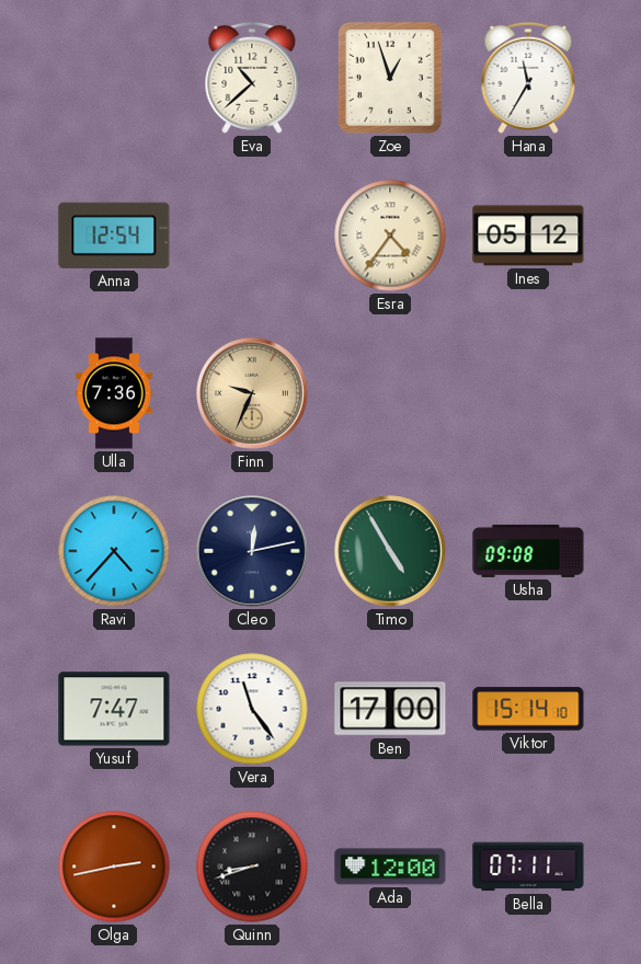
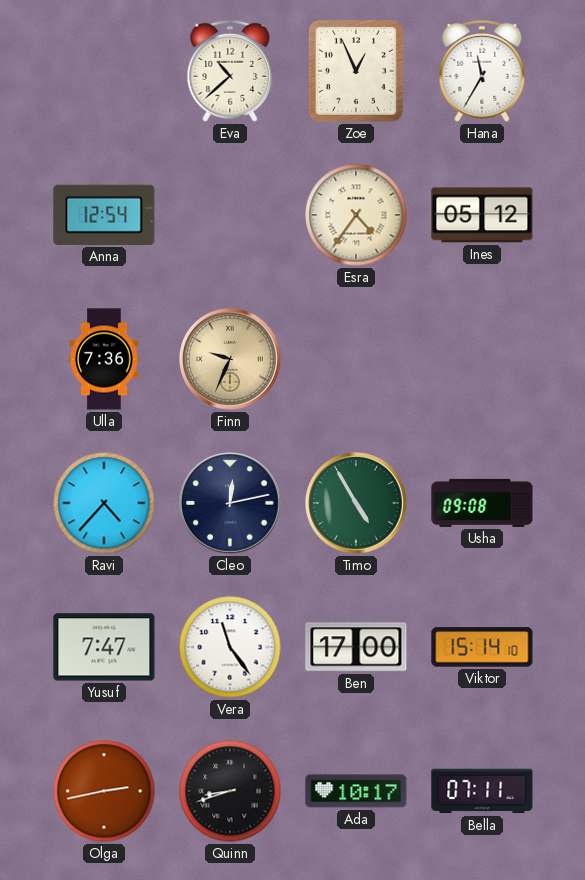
Zoe: 12:57 -> 12:56 (356, 71)
Ada: 12:00 -> 10:17 (356, 791)
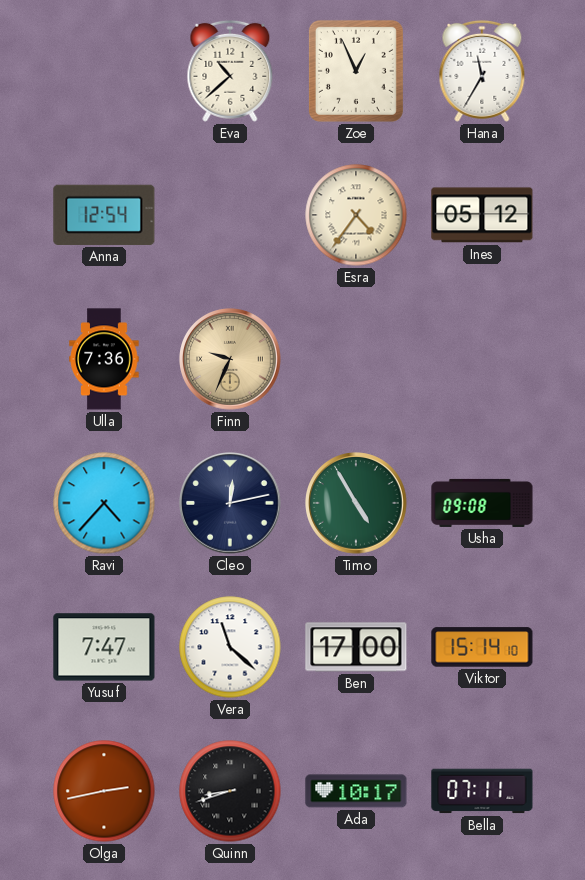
Vera: 11:24 -> 11:22 (230, 647)
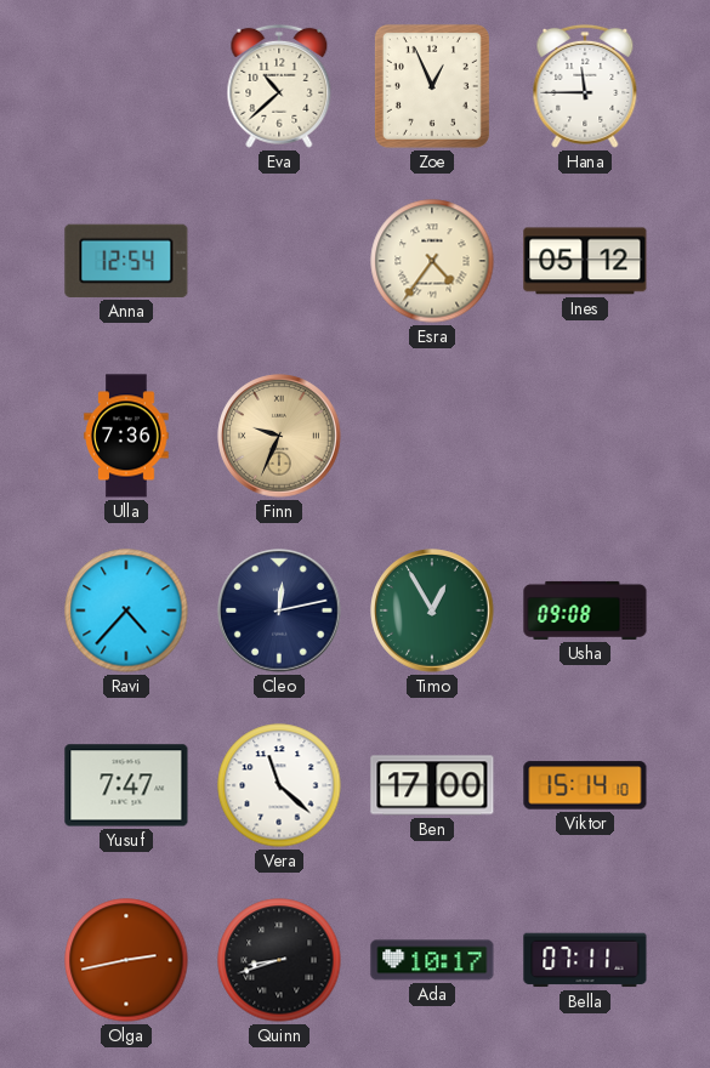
Hana: 11:35 -> 11:45 (585, 86)
Timo: 4:55 -> 12:55 (432, 610)
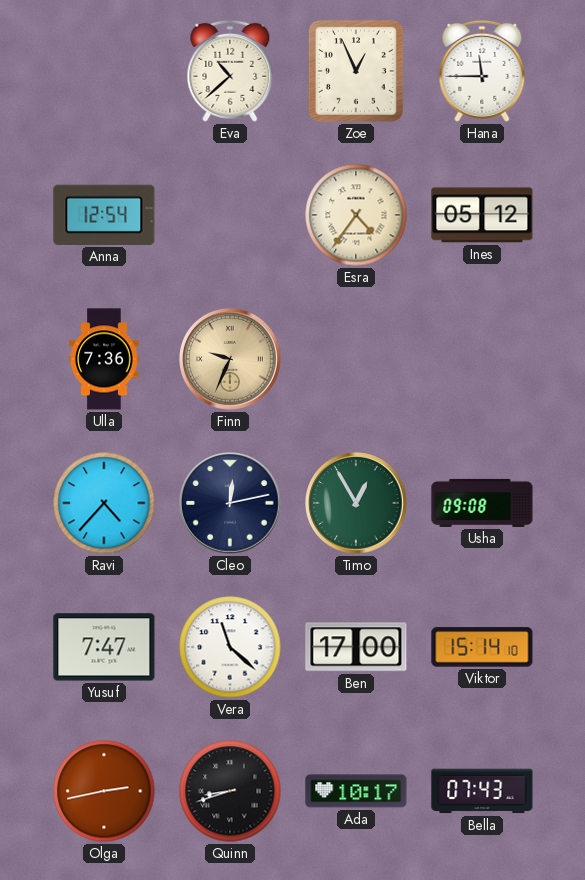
Bella: 07:11 -> 07:43 (482, 791)
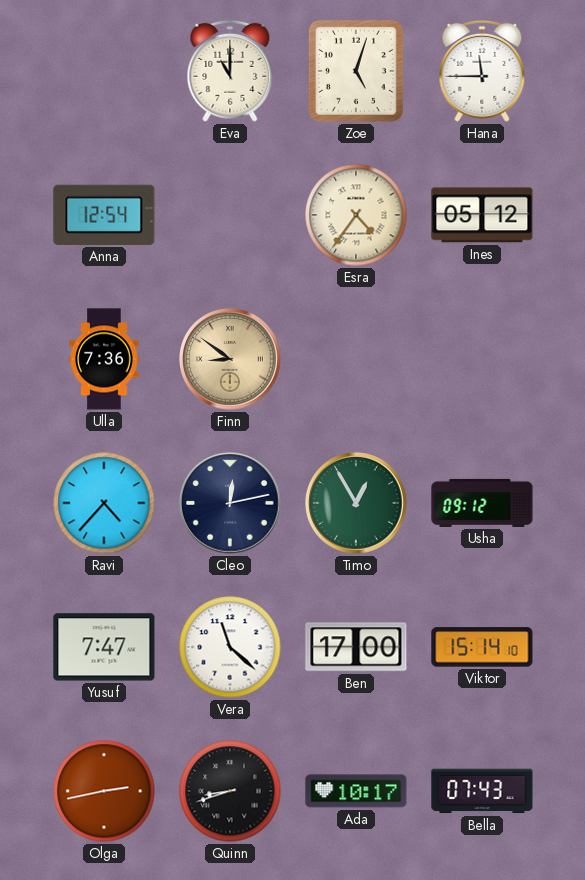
Eva: 10:38 -> 11:00 (230, 71)
Zoe: 12:56 -> 5:03 (356, 71)
Finn: 9:34 -> 8:51 (230, 359)
Usha: 09:08 -> 09:12 (482, 503)
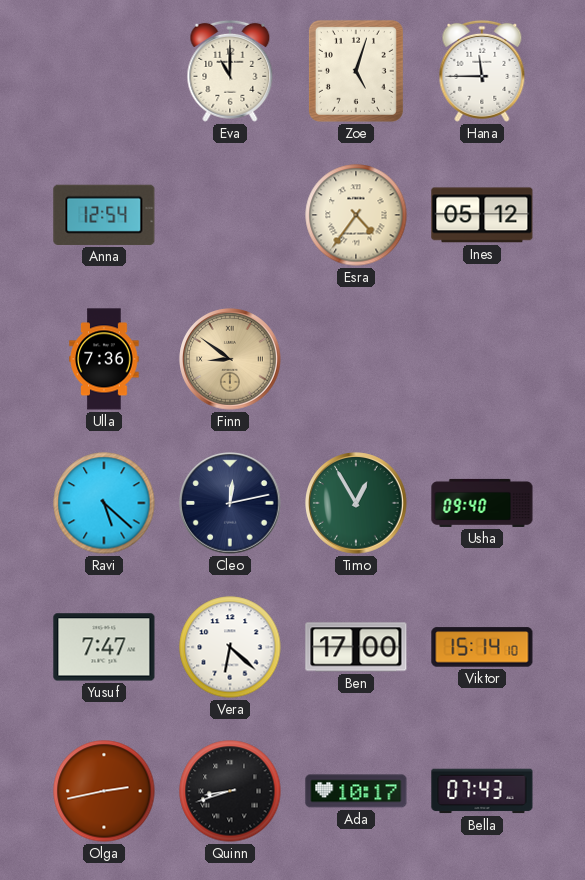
Ravi: 4:37 -> 5:22 (104, 503)
Usha: 09:12 -> 09:40 (482, 503)
Vera: 11:22 -> 6:22 (230, 647)
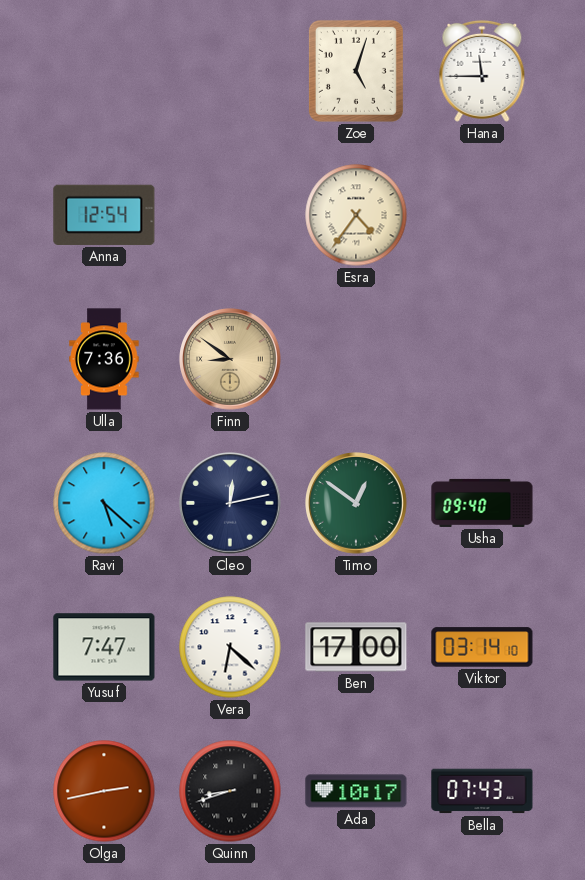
Eva: 11:00 -> none (230, 71)
Ines: 05:12 -> none (482, 215)
Timo: 12:55 -> 12:51 (356, 503)
Viktor: 15:14 -> 03:14 (482, 647)
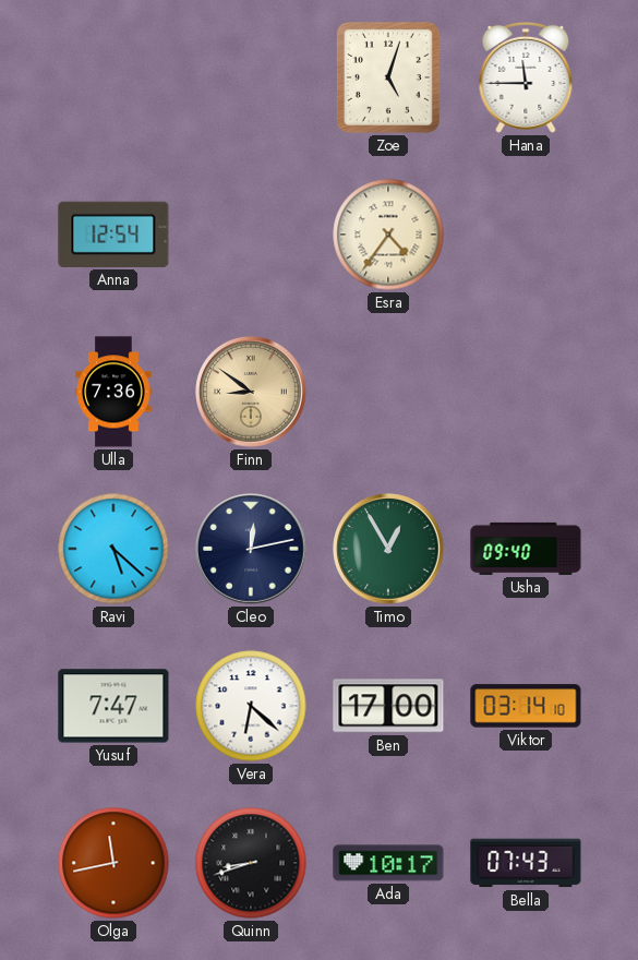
Timo: 12:51 -> 12:55 (388, 549)
Olga: 2:43 -> 11:43 (113, 863)
